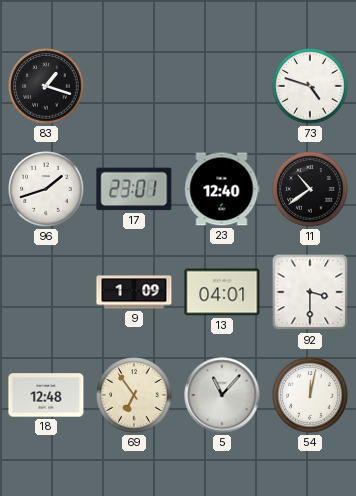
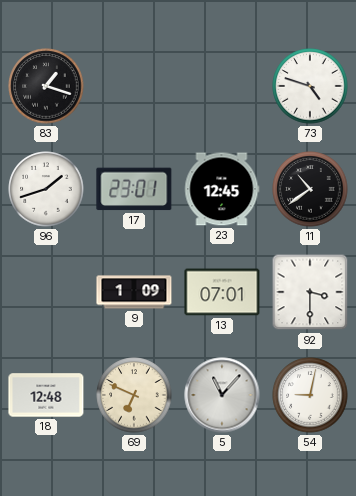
23: 12:40 -> 12:45 (222, 189)
13: 04:01 -> 07:01 (222, 292)
69: 6:54 -> 6:49 (134, 395)
54: 12:02 -> 9:02 (310, 395)
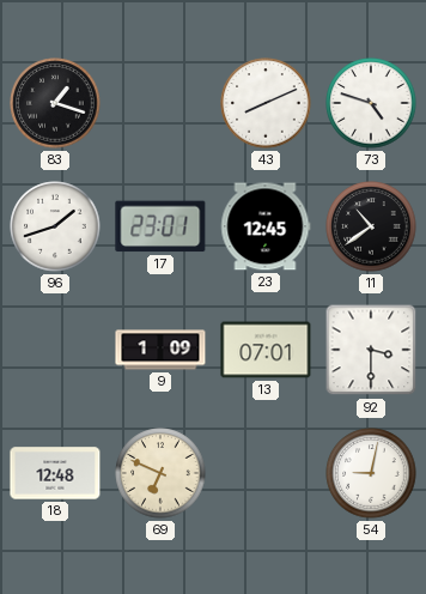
43: none -> 8:11 (266, 103)
5: 11:07 -> none (222, 395)
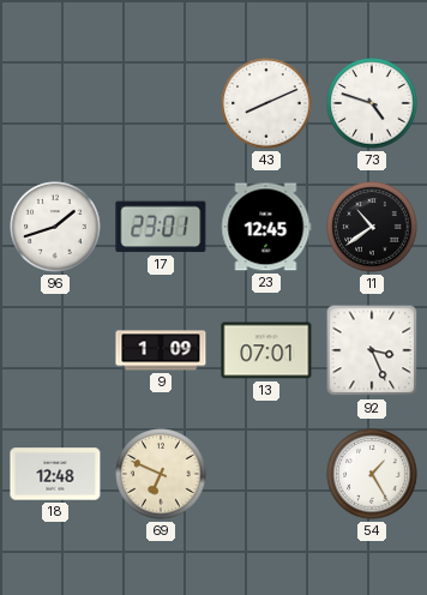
83: 1:18 -> none (55, 103)
92: 3:30 -> 3:26 (372, 350)
54: 9:02 -> 1:25 (372, 474)
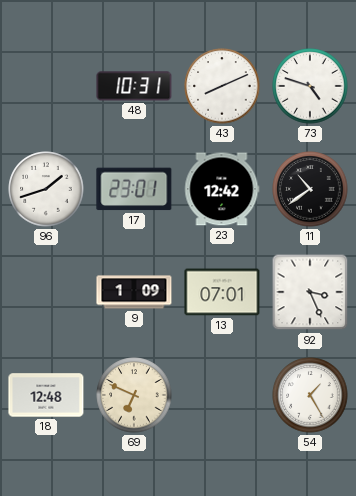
48: none -> 10:31 (134, 86)
23: 12:45 -> 12:42 (222, 189)
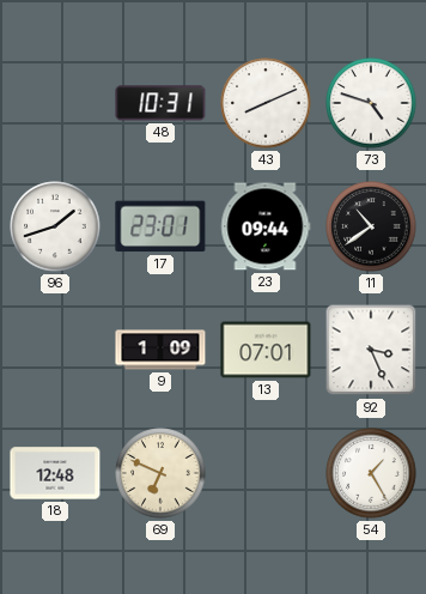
23: 12:42 -> 09:44 (266, 226)
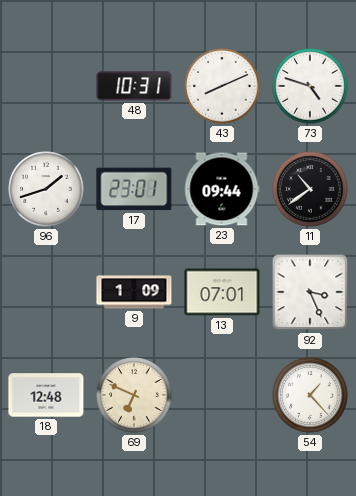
54: 1:25 -> 1:23 (310, 395)
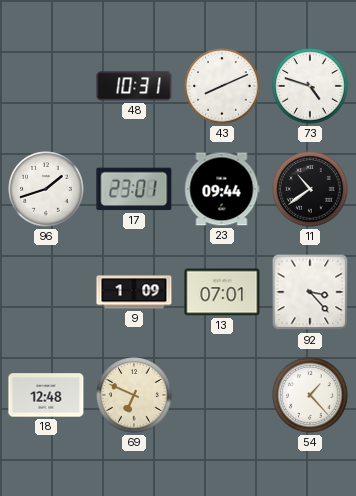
92: 3:26 -> 3:23 (310, 292)
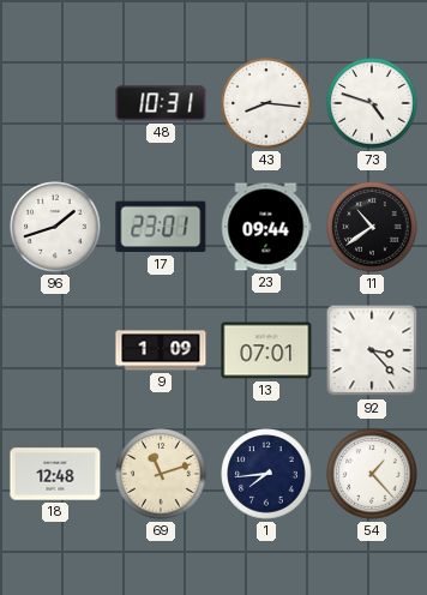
43: 8:11 -> 8:16 (266, 103)
69: 6:49 -> 11:12 (161, 474)
1: none -> 7:44 (266, 474)
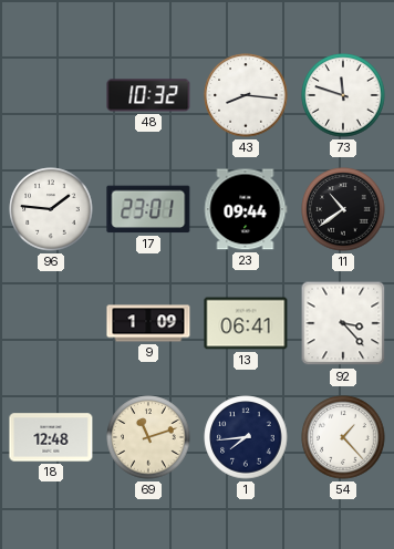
48: 10:31 -> 10:32 (148, 95)
73: 4:48 -> 11:48 (343, 95)
96: 1:42 -> 1:46 (51, 209)
13: 07:01 -> 06:41 (246, 323)
